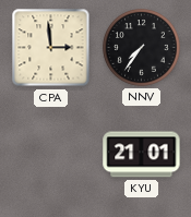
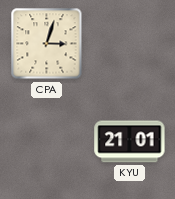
CPA: 2:59 -> 3:03 (47, 44)
NNV: 7:36 -> none (142, 48)
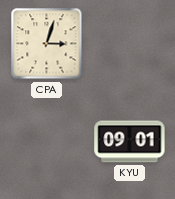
KYU: 21:01 -> 09:01 (130, 142)
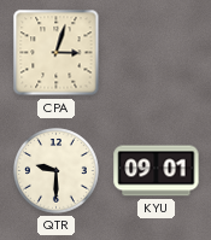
QTR: none -> 9:30 (57, 171)
